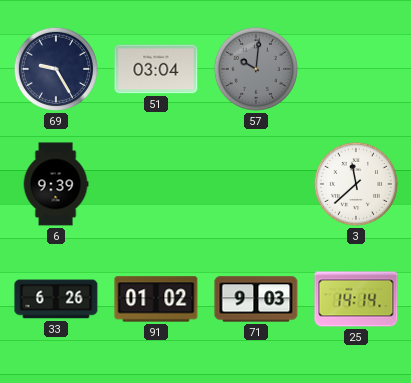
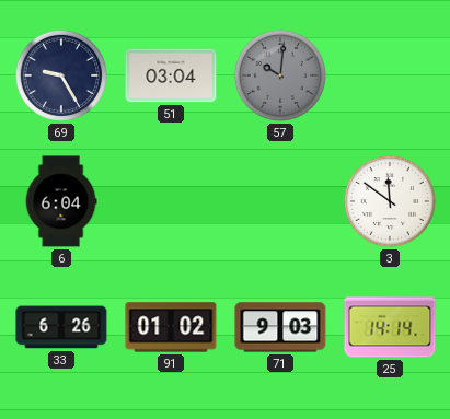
6: 9:39 -> 6:04 (61, 201)
3: 11:38 -> 11:51 (390, 201)
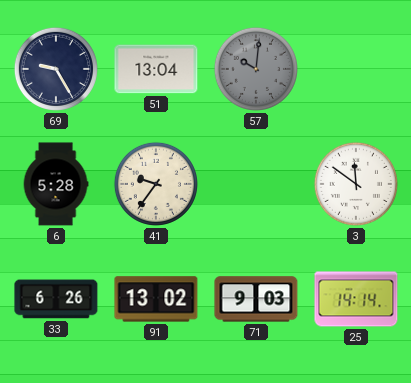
51: 03:04 -> 13:04 (156, 69)
6: 6:04 -> 5:28 (56, 184)
41: none -> 9:36 (156, 184)
91: 01:02 -> 13:02 (156, 299)
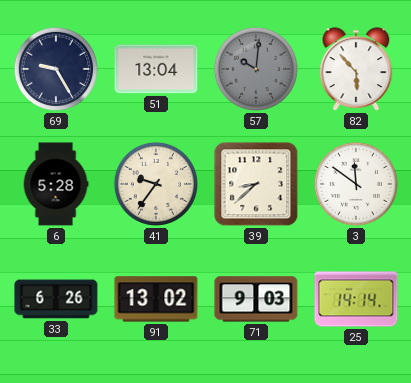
82: none -> 5:53 (356, 69)
39: none -> 8:38 (256, 184)
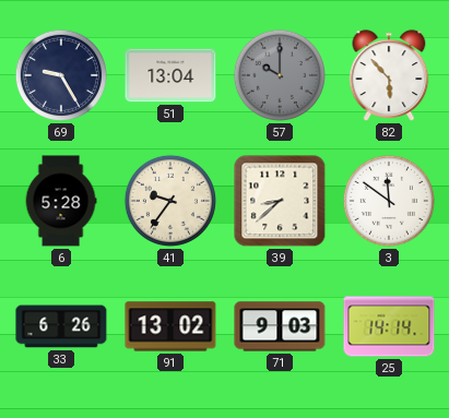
57: 10:01 -> 10:00 (280, 75)
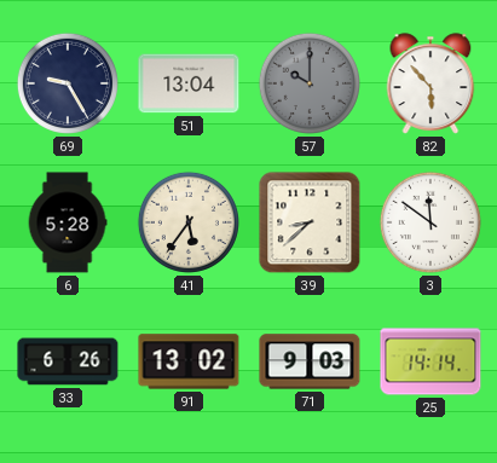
41: 9:36 -> 5:36 (189, 222)
